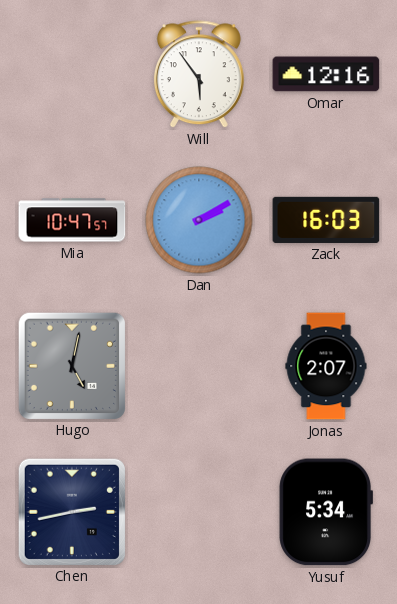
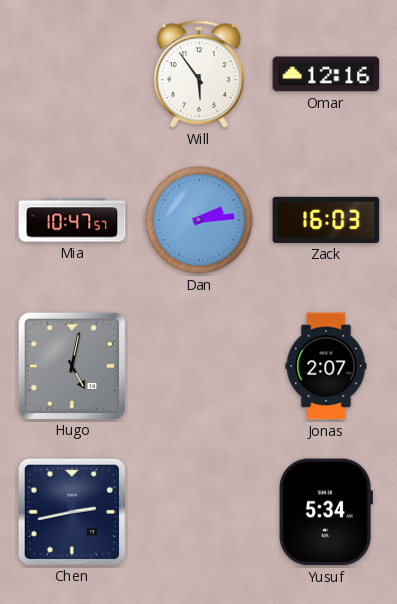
Dan: 2:10 -> 2:14 (199, 220)
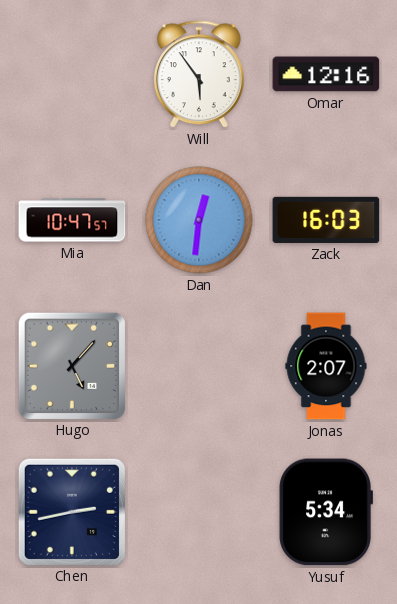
Dan: 2:14 -> 12:31 (199, 220)
Hugo: 5:02 -> 5:07 (71, 365)
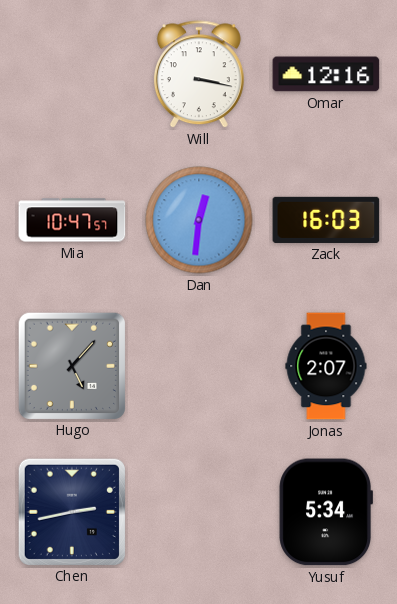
Will: 5:54 -> 3:17 (199, 75)
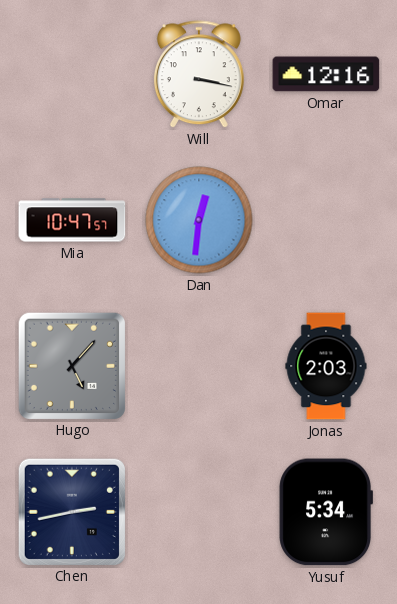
Zack: 16:03 -> none (326, 220)
Jonas: 2:07 -> 2:03 (326, 366)
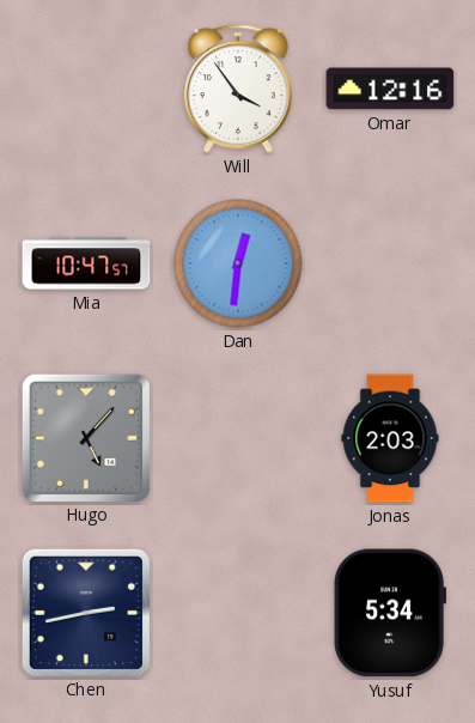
Will: 3:17 -> 3:54 (238, 90)
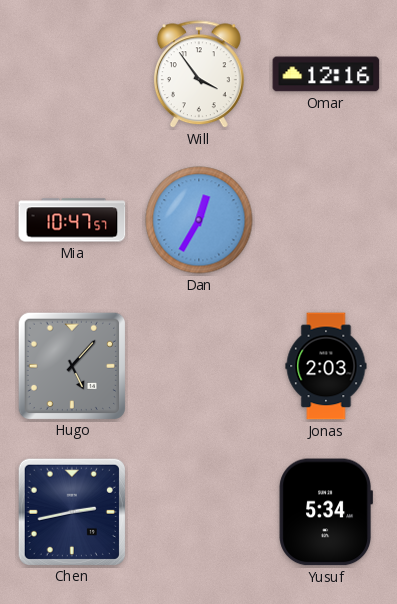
Dan: 12:31 -> 12:35 (199, 220)
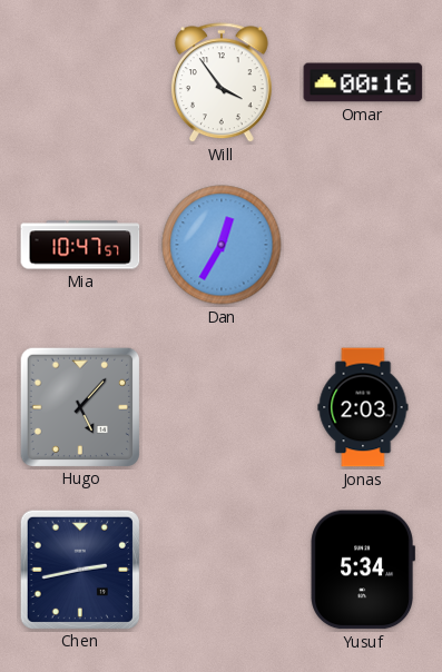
Omar: 12:16 -> 00:16 (363, 82)
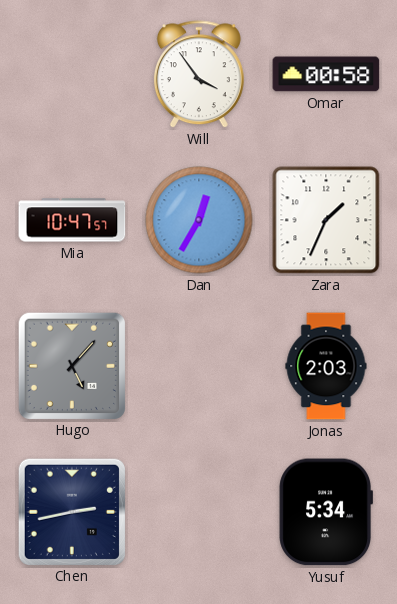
Omar: 00:16 -> 00:58 (326, 74)
Zara: none -> 1:34 (326, 220)
